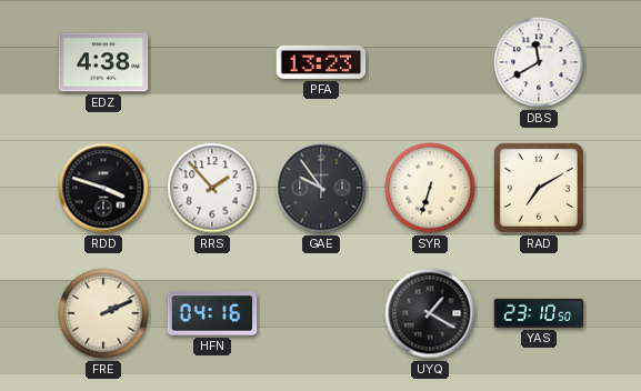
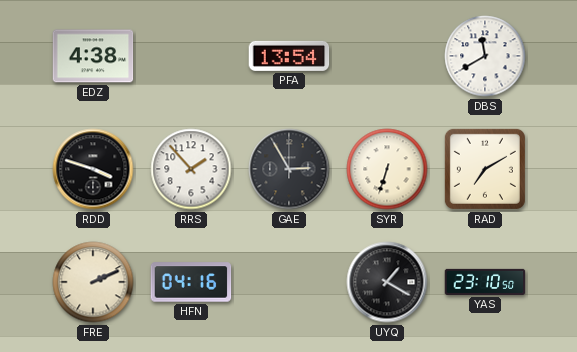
PFA: 13:23 -> 13:54 (289, 56)
GAE: 9:54 -> 2:55 (289, 169)
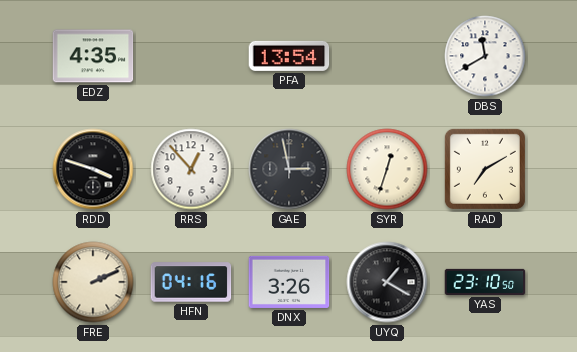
EDZ: 4:38 -> 4:35 (93, 56)
RRS: 1:53 -> 12:53 (191, 169)
GAE: 2:55 -> 2:58 (289, 169)
SYR: 6:33 -> 12:33 (387, 169)
DNX: none -> 3:26 (289, 282)
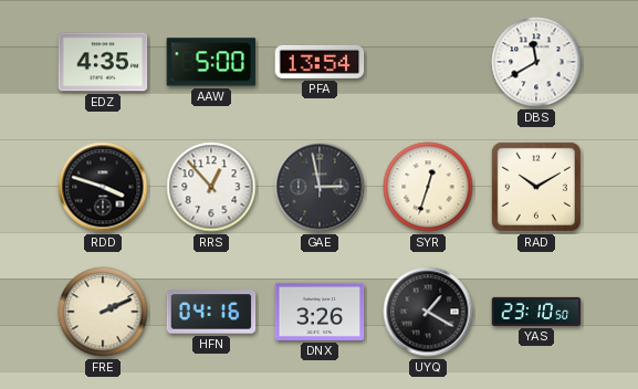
AAW: none -> 5:00 (211, 62)
RAD: 7:10 -> 10:10 (536, 187)
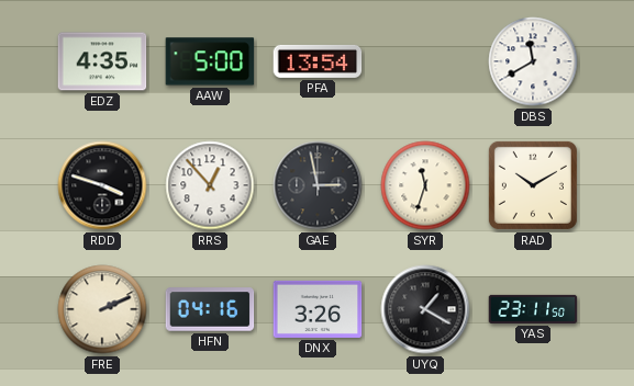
SYR: 12:33 -> 11:33 (425, 185)
YAS: 23:10 -> 23:11 (533, 309)
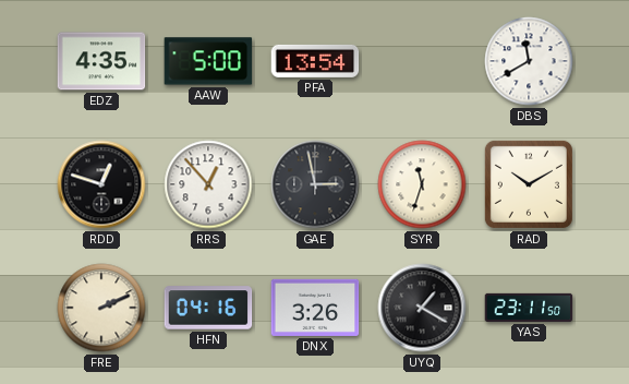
RDD: 3:48 -> 12:48 (101, 184)
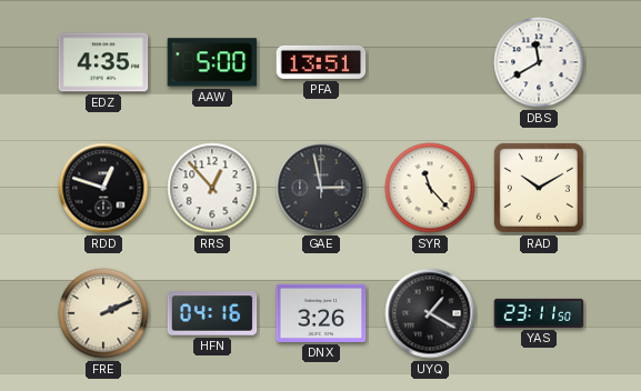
PFA: 13:54 -> 13:51 (321, 62)
SYR: 11:33 -> 11:23 (430, 188)
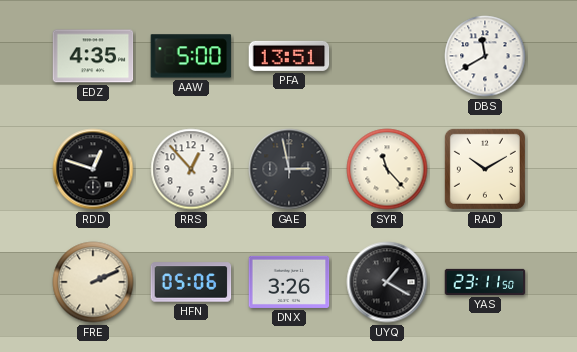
HFN: 04:16 -> 05:06 (191, 282)
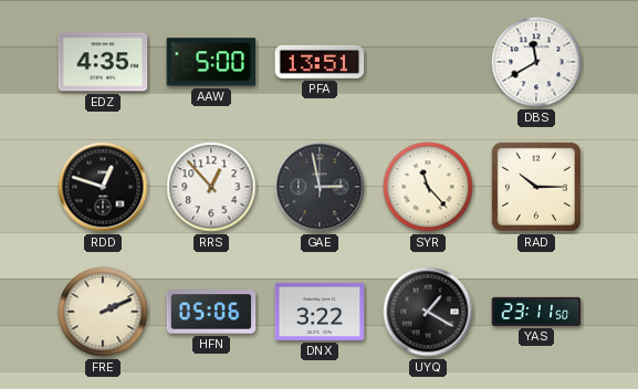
RAD: 10:10 -> 10:15 (536, 187)
DNX: 3:26 -> 3:22 (320, 312)
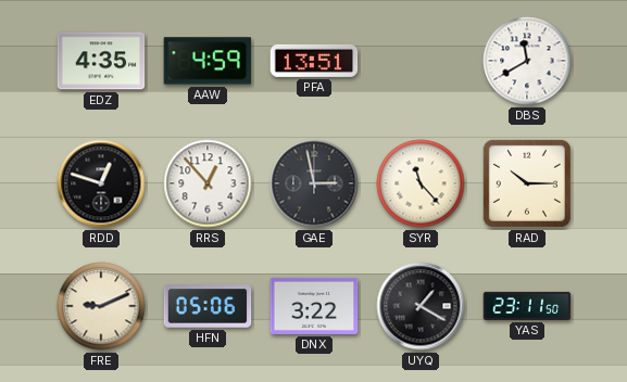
AAW: 5:00 -> 4:59 (208, 61)
FRE: 2:11 -> 9:11 (101, 306)
